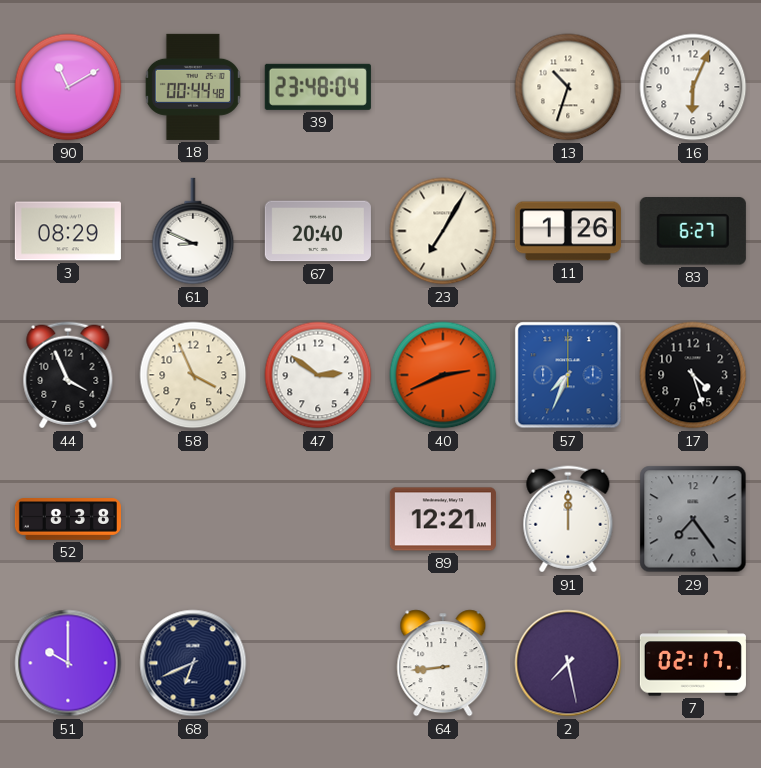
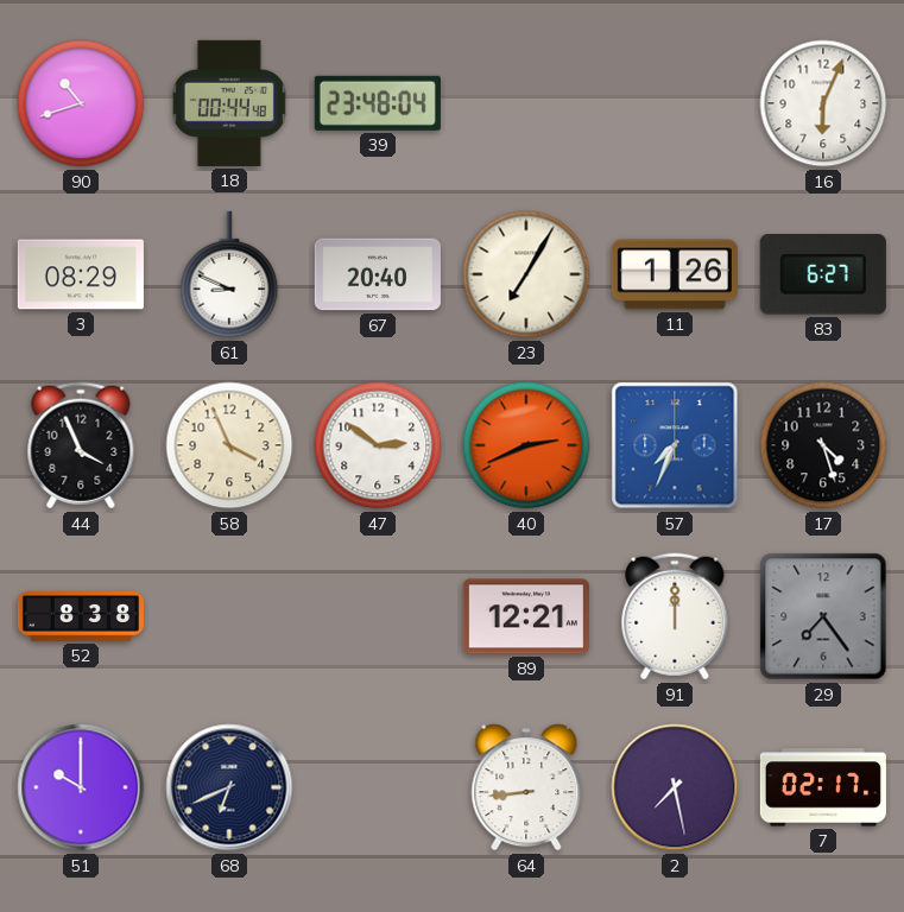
90: 11:10 -> 10:42 (81, 103)
13: 10:33 -> none (568, 87)
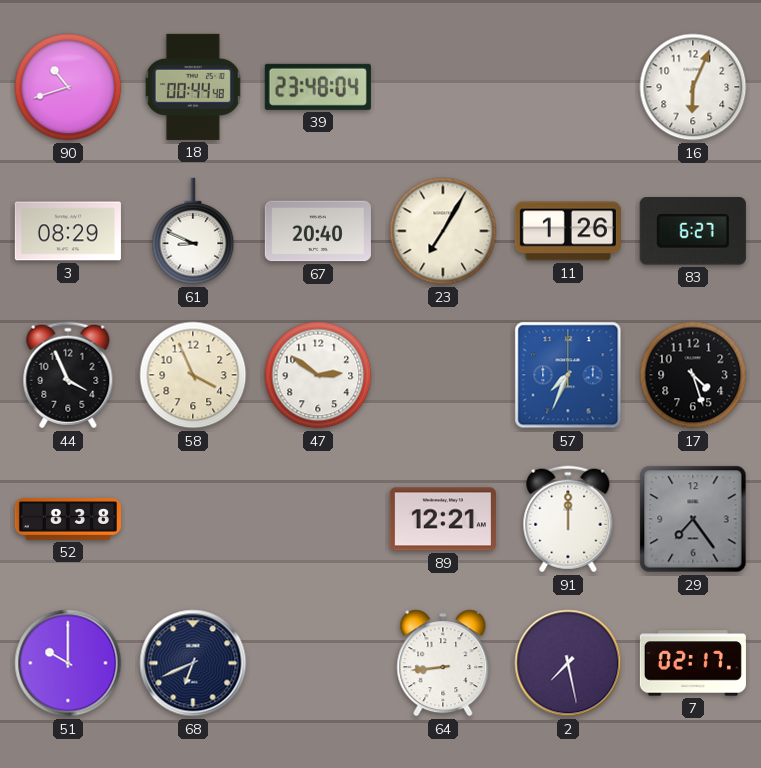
40: 2:41 -> none (526, 445)
